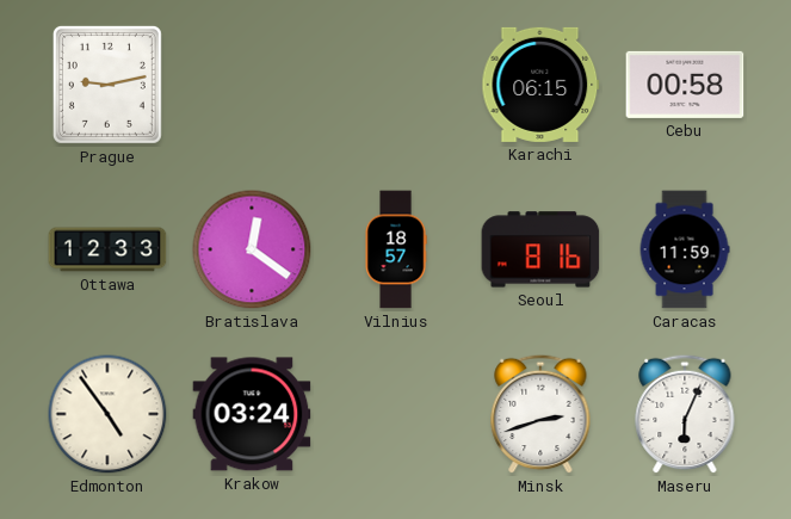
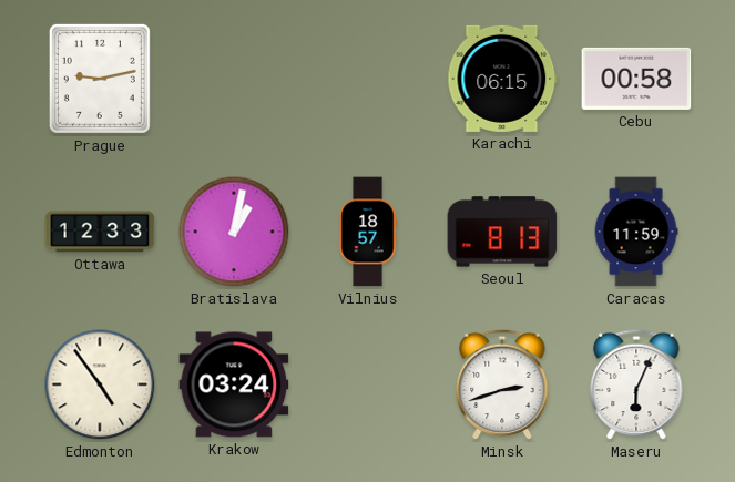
Bratislava: 12:21 -> 1:02 (234, 232)
Seoul: 8:16 -> 8:13 (502, 232)
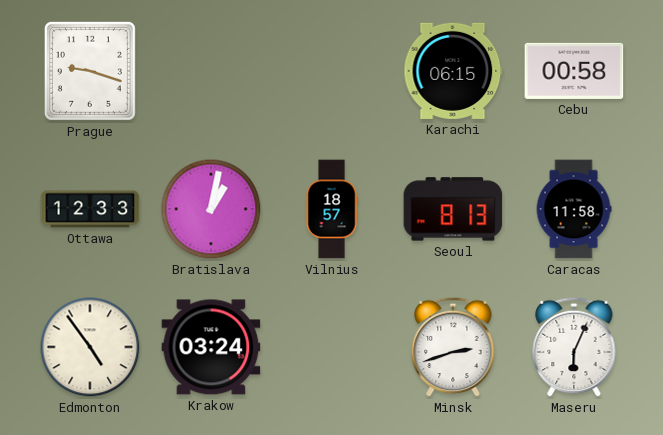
Prague: 9:13 -> 9:18 (90, 71)
Caracas: 11:59 -> 11:58 (574, 209)
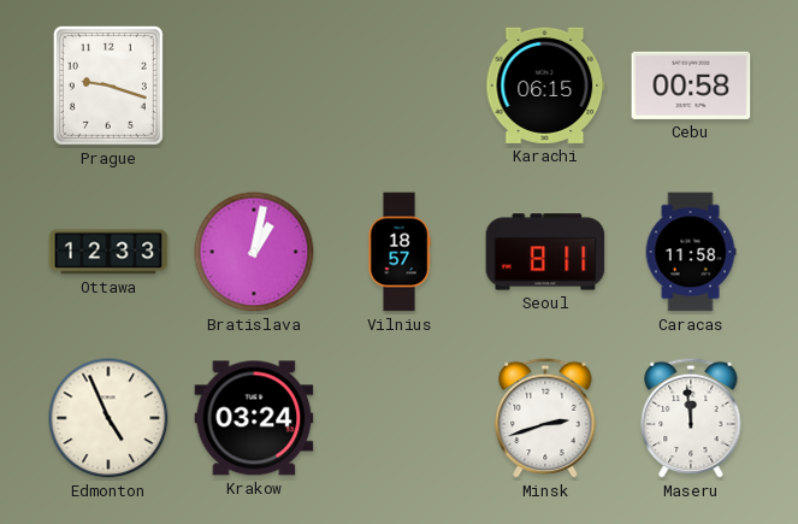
Seoul: 8:13 -> 8:11 (545, 252)
Edmonton: 4:54 -> 4:56 (108, 418)
Maseru: 6:04 -> 11:59 (691, 418)
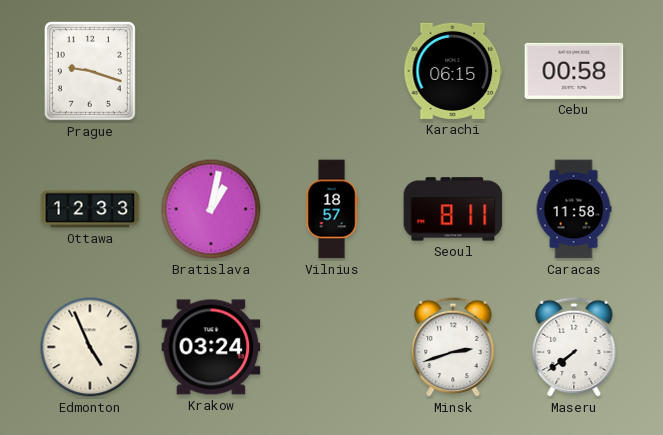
Maseru: 11:59 -> 7:39 (574, 347)
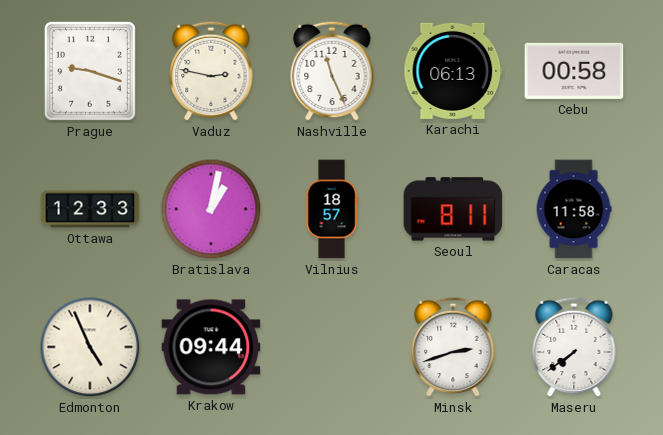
Vaduz: none -> 2:47 (211, 71)
Nashville: none -> 11:26 (332, 71)
Karachi: 06:15 -> 06:13 (453, 71)
Krakow: 03:24 -> 09:44 (211, 347)
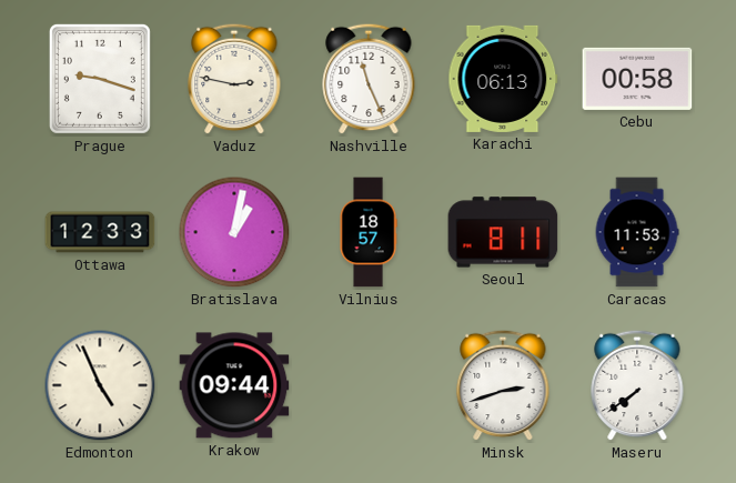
Caracas: 11:58 -> 11:53 (637, 232)
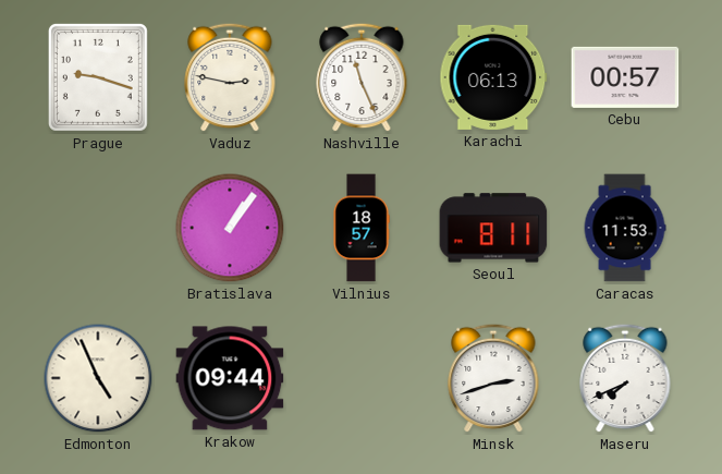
Cebu: 00:58 -> 00:57 (625, 77)
Ottawa: 12:33 -> none (100, 232)
Bratislava: 1:02 -> 1:06 (230, 228)
Maseru: 7:39 -> 7:41 (625, 378)
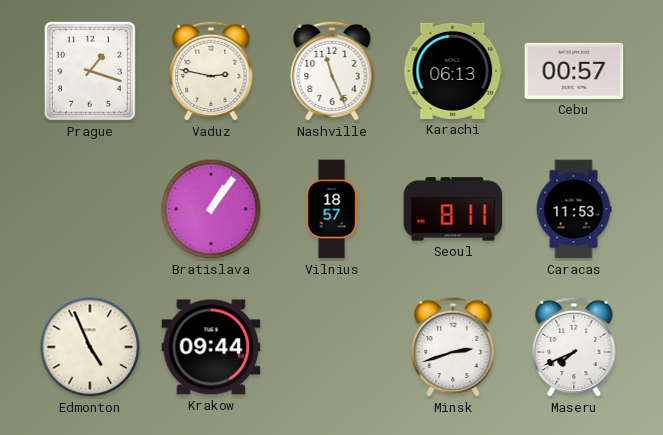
Prague: 9:18 -> 1:18 (90, 71)
